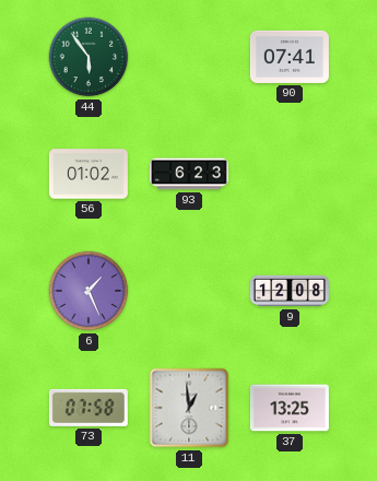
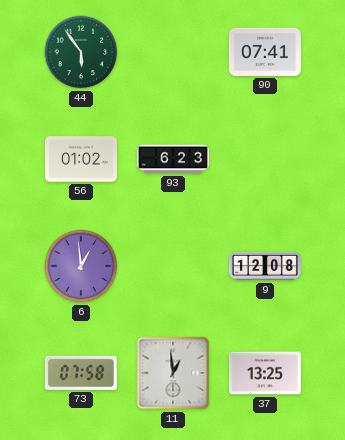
6: 1:26 -> 12:59 (81, 266)
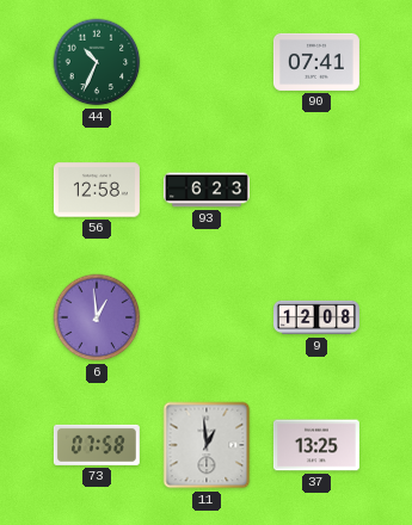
44: 5:54 -> 10:34 (97, 62)
56: 01:02 -> 12:58 (97, 190)
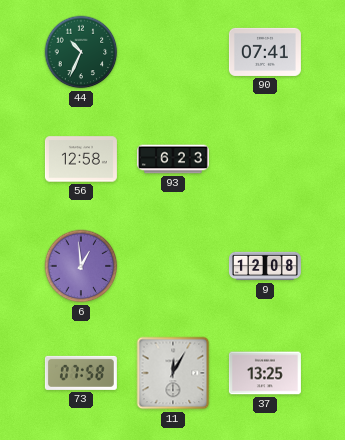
11: 12:59 -> 12:05 (173, 373)
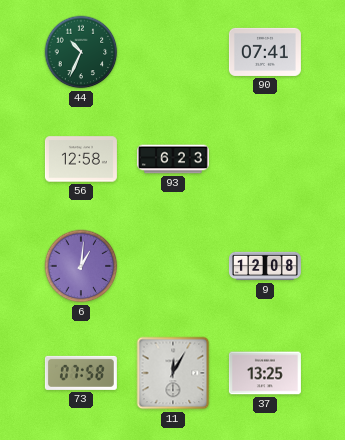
6: 12:59 -> 1:01 (81, 266)
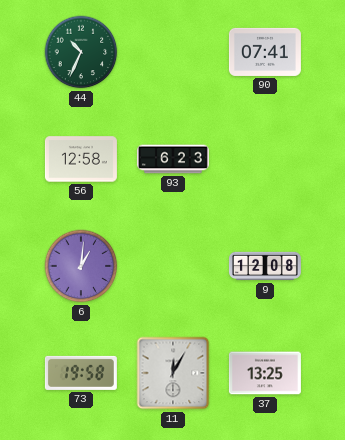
73: 07:58 -> 19:58 (81, 373)
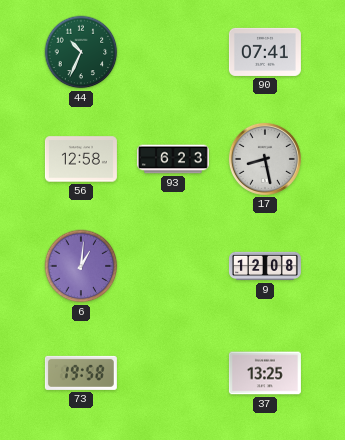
17: none -> 8:28 (265, 159)
11: 12:05 -> none (173, 373)
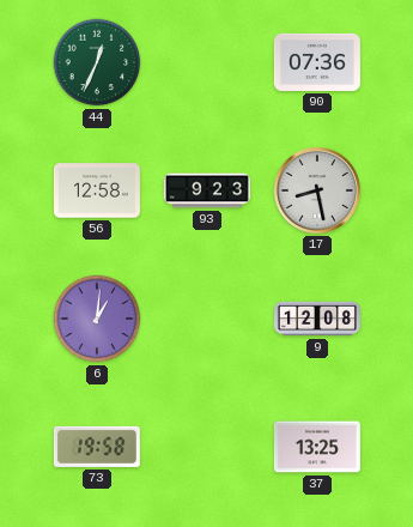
44: 10:34 -> 12:34 (97, 62)
90: 07:41 -> 07:36 (317, 62)
93: 6:23 -> 9:23 (207, 190)
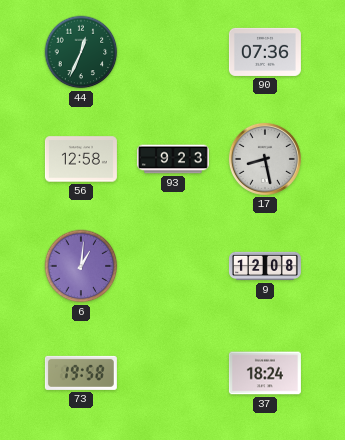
37: 13:25 -> 18:24 (265, 373)
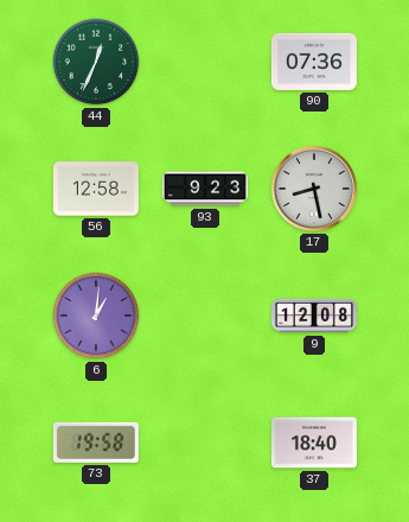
37: 18:24 -> 18:40 (314, 443)
